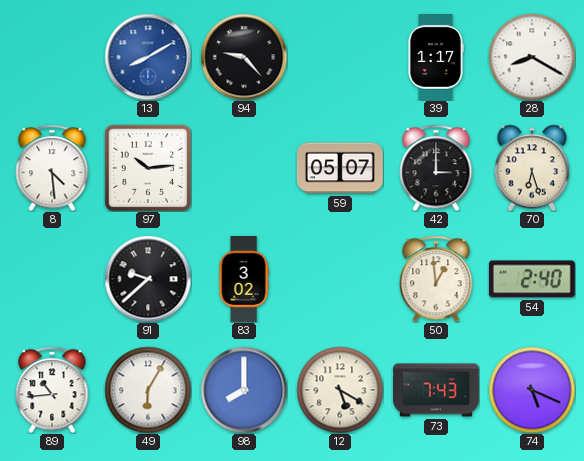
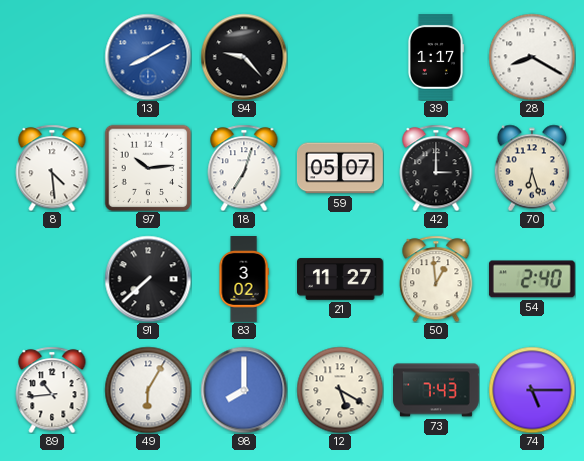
18: none -> 7:03 (244, 168)
91: 9:38 -> 7:38 (148, 279)
21: none -> 11:27 (341, 279)
74: 5:19 -> 5:15 (532, 390)
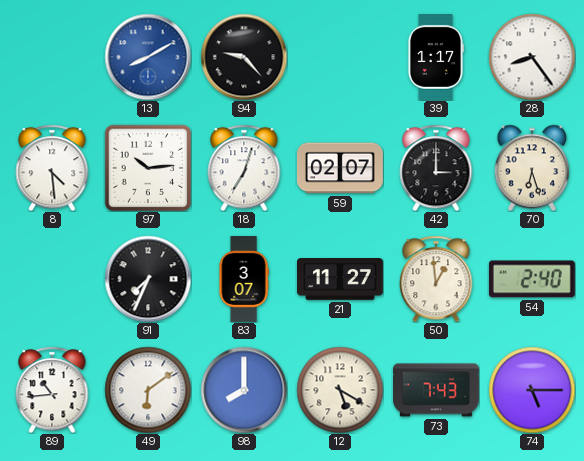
28: 8:20 -> 8:24 (532, 57)
59: 05:07 -> 02:07 (340, 168)
91: 7:38 -> 7:34 (148, 279)
83: 3:02 -> 3:07 (244, 280)
49: 6:05 -> 6:09 (148, 390)
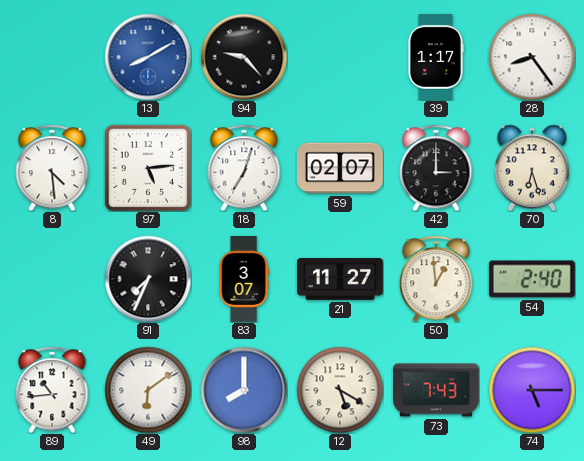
97: 10:14 -> 5:14 (148, 168)
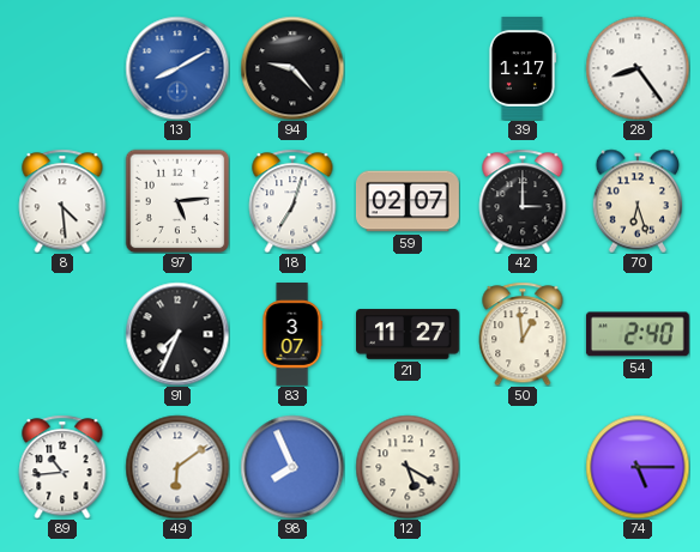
98: 8:00 -> 7:56 (292, 467)
73: 7:43 -> none (437, 390)
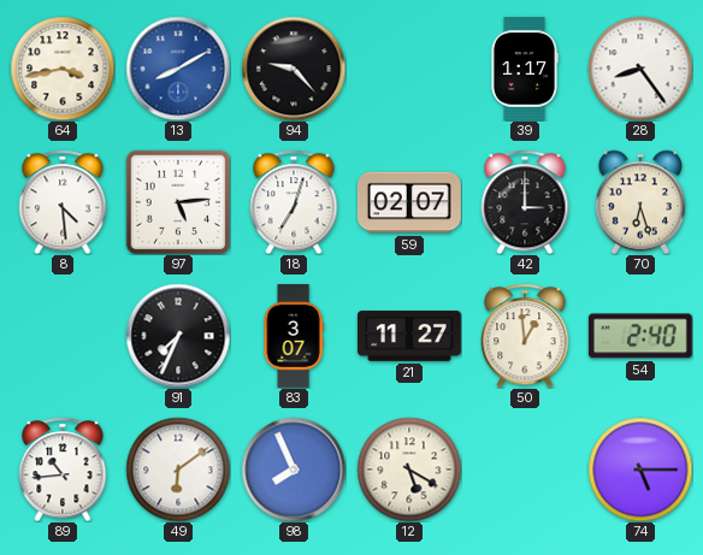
64: none -> 3:43 (63, 69)
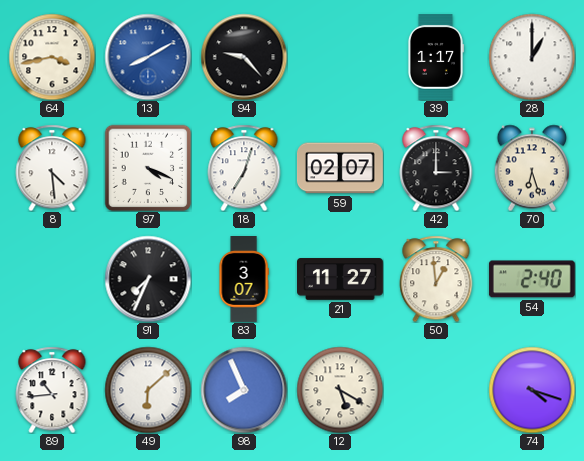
28: 8:24 -> 1:00 (532, 57)
97: 5:14 -> 4:19 (148, 168)
49: 6:09 -> 6:08 (148, 390)
74: 5:15 -> 4:18 (532, 390)
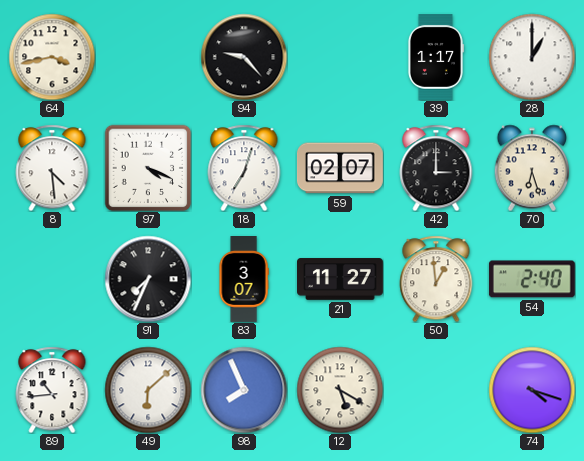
13: 8:10 -> none (148, 57)
